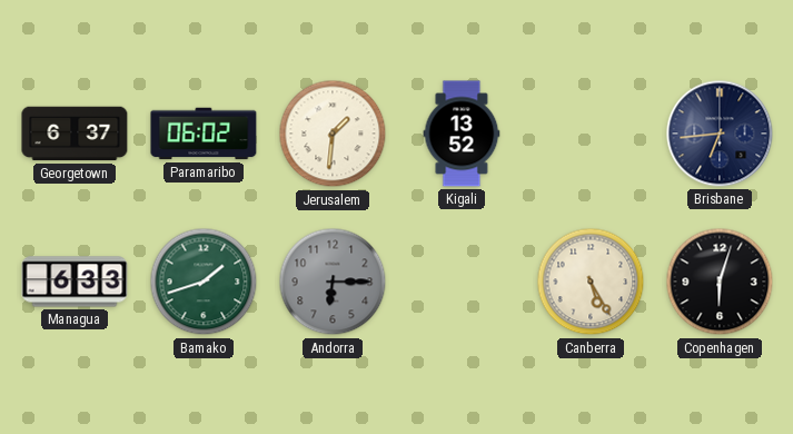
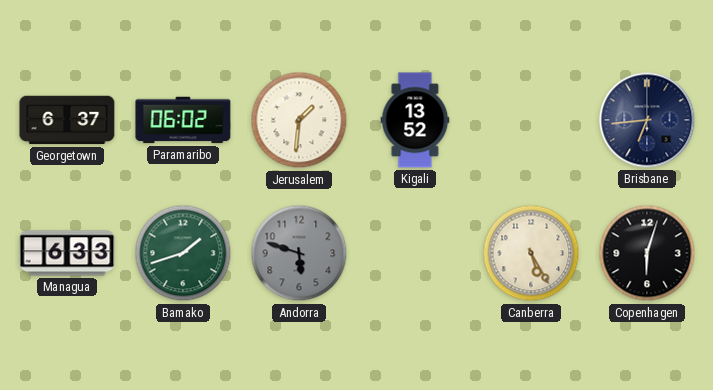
Andorra: 6:15 -> 5:48 (299, 253)
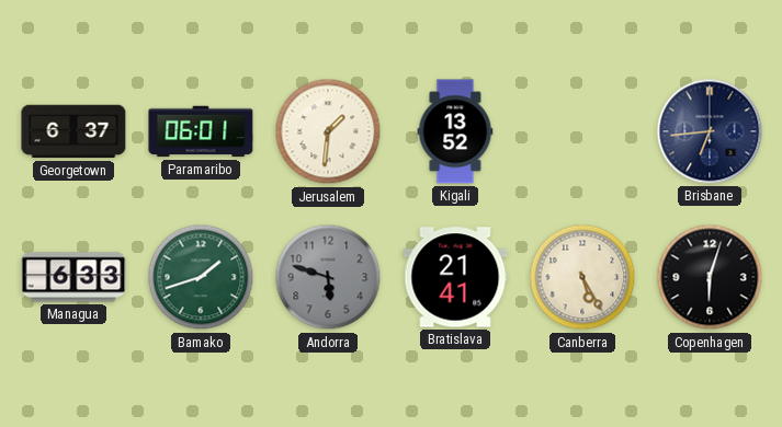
Paramaribo: 06:02 -> 06:01 (201, 131)
Bratislava: none -> 21:41 (455, 277)
